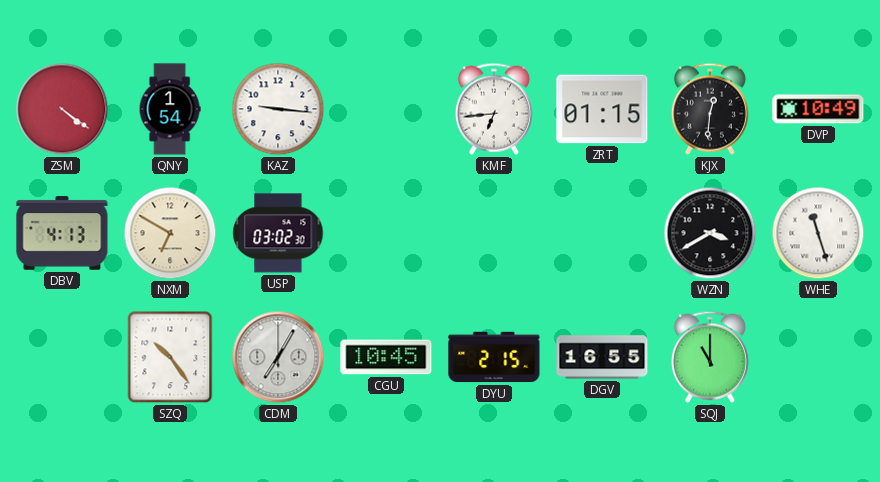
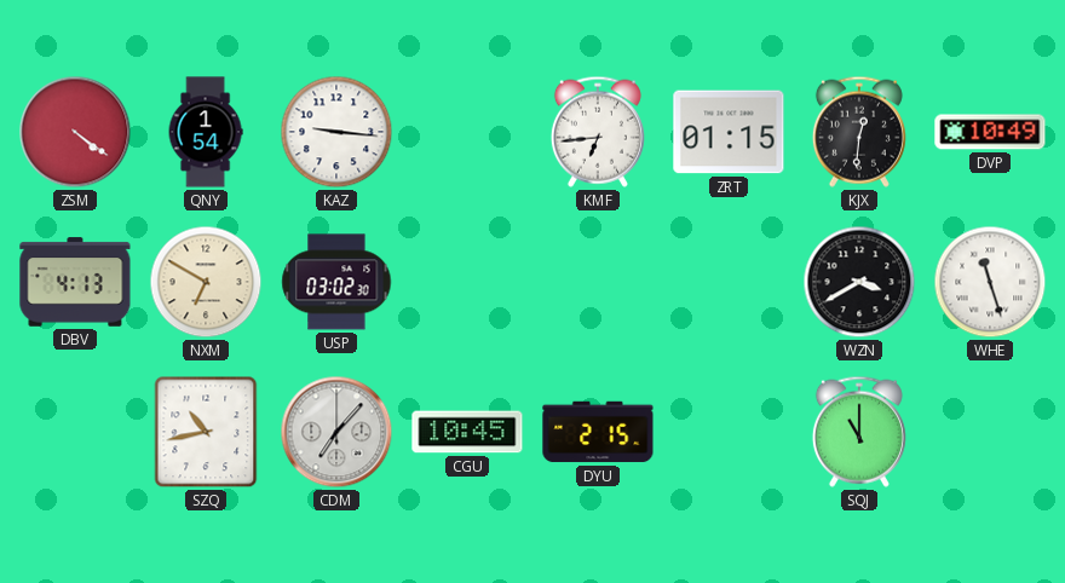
SZQ: 10:24 -> 10:43 (206, 432)
CDM: 7:05 -> 7:07 (336, 432)
DGV: 16:55 -> none (602, 357)
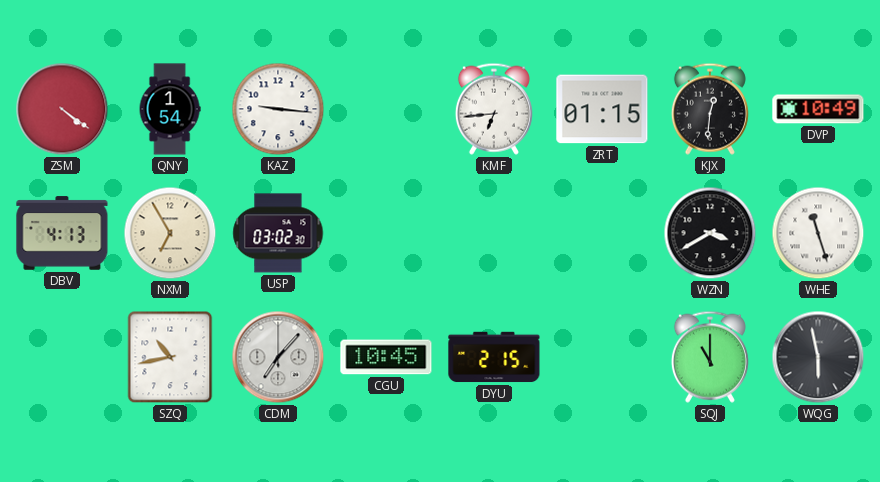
NXM: 6:50 -> 6:55 (170, 233)
WQG: none -> 5:58 (818, 357)
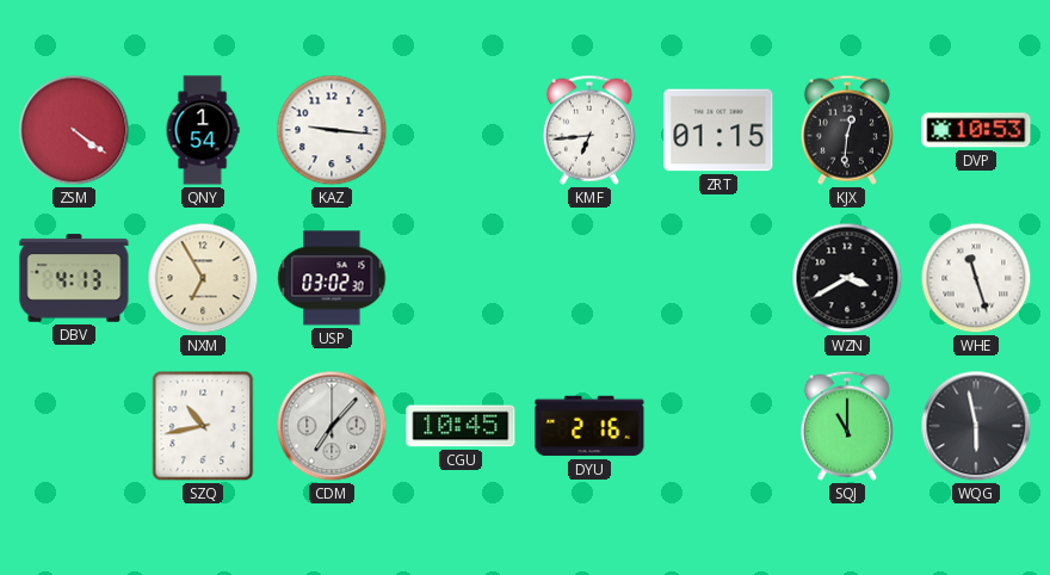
DVP: 10:49 -> 10:53 (976, 130)
DYU: 2:15 -> 2:16 (589, 426)
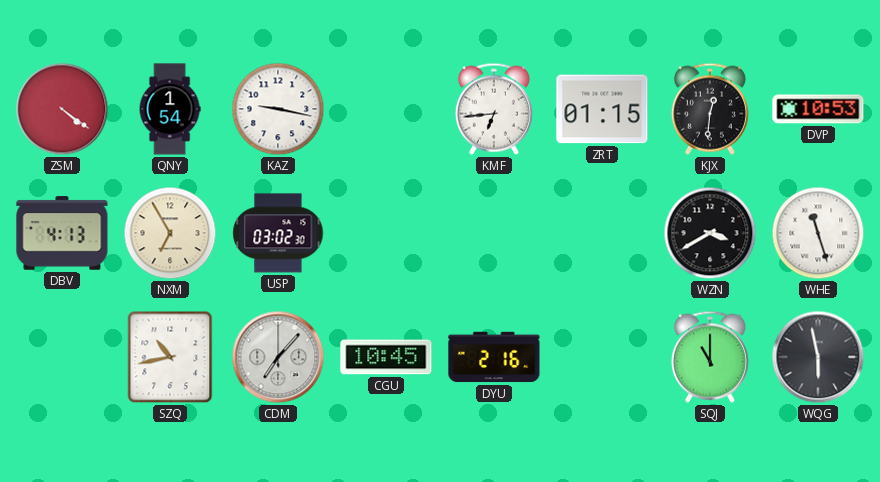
KAZ: 9:16 -> 9:17 (278, 109)
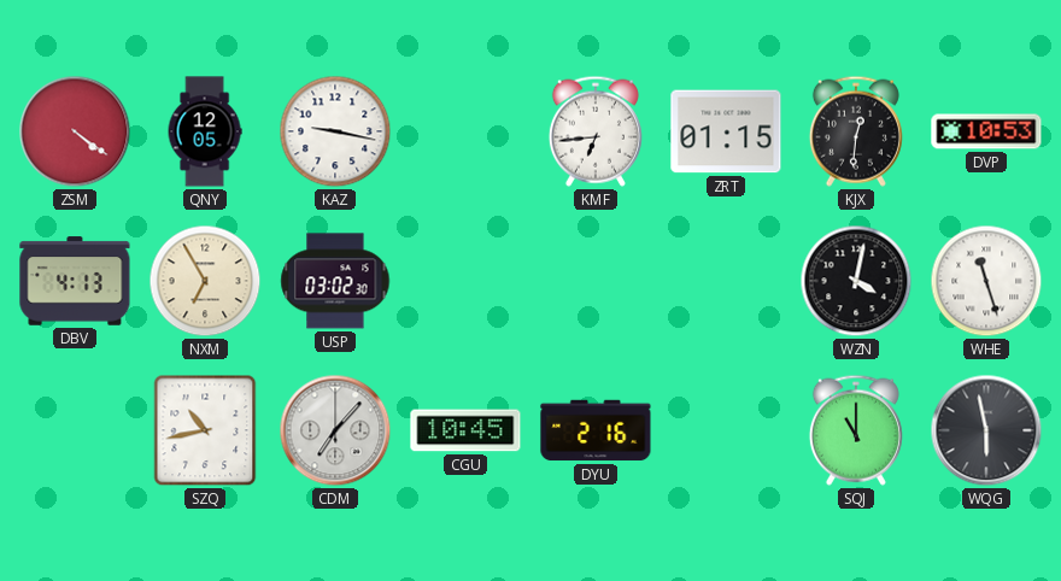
QNY: 1:54 -> 12:05 (205, 131)
WZN: 3:40 -> 4:02 (856, 281)
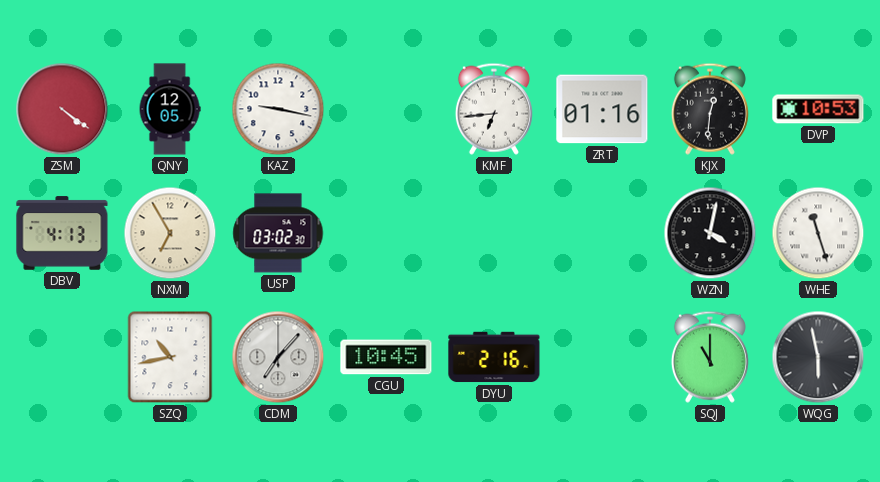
ZRT: 01:15 -> 01:16 (602, 109)
